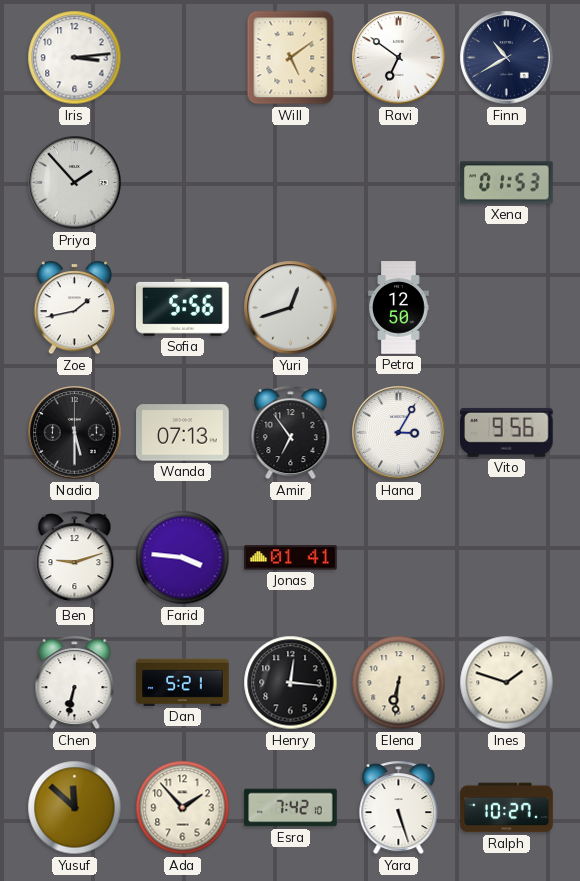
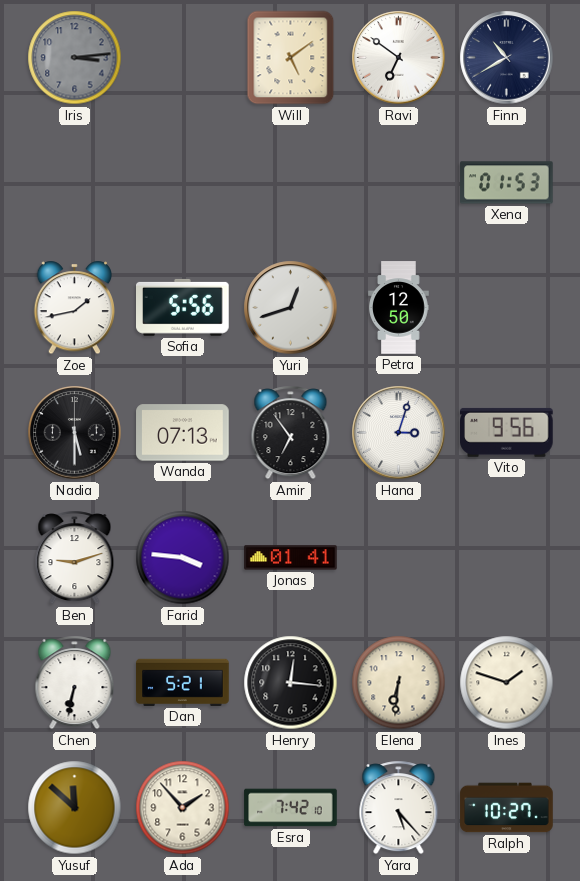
Iris dial: white -> grey (75, 58)
Priya: 1:53 -> none (75, 183)
Hana: 3:05 -> 3:03 (399, 433)
Yara: 5:27 -> 5:23 (399, 808)
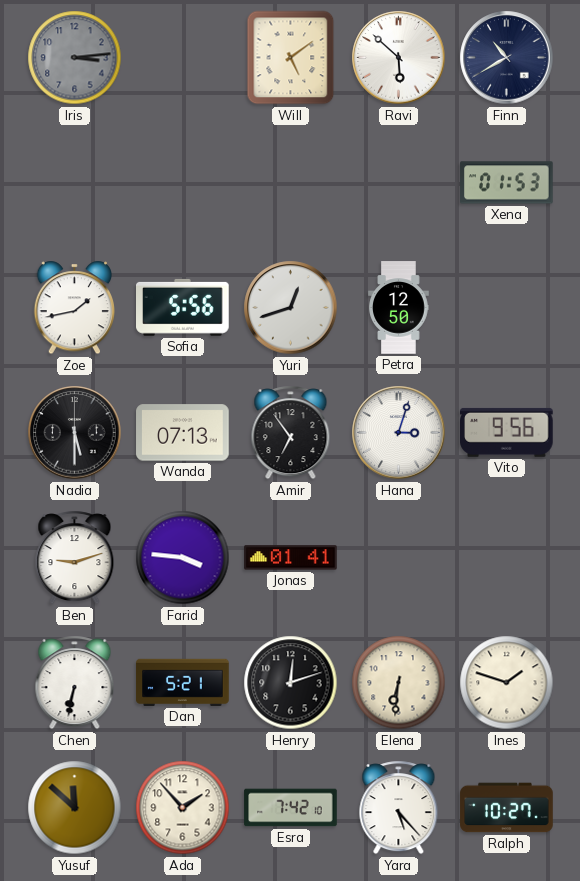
Ravi: 6:51 -> 5:52 (399, 58)
Henry: 12:16 -> 12:12 (291, 683)
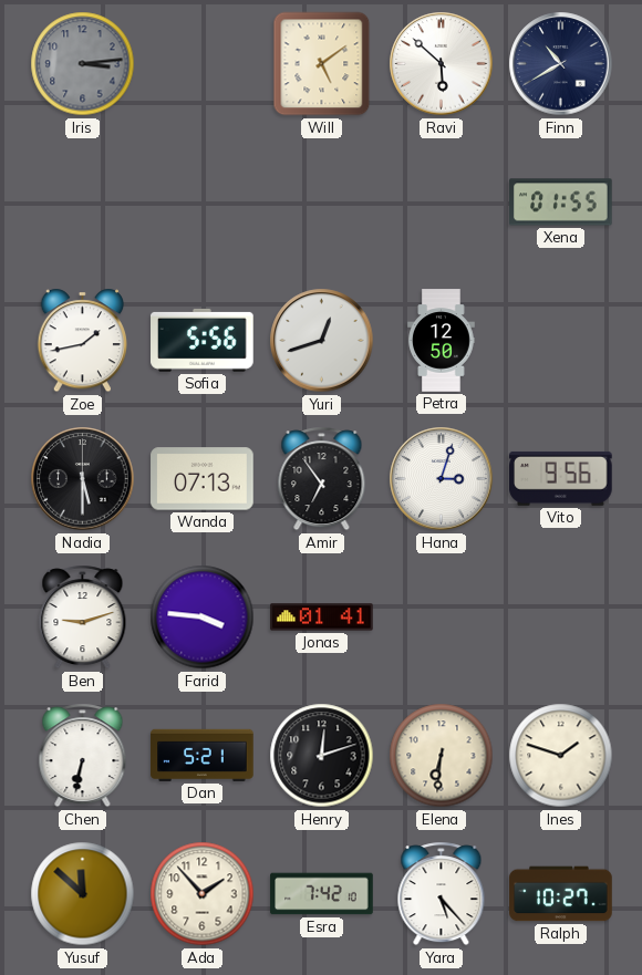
Xena: 01:53 -> 01:55 (561, 203)
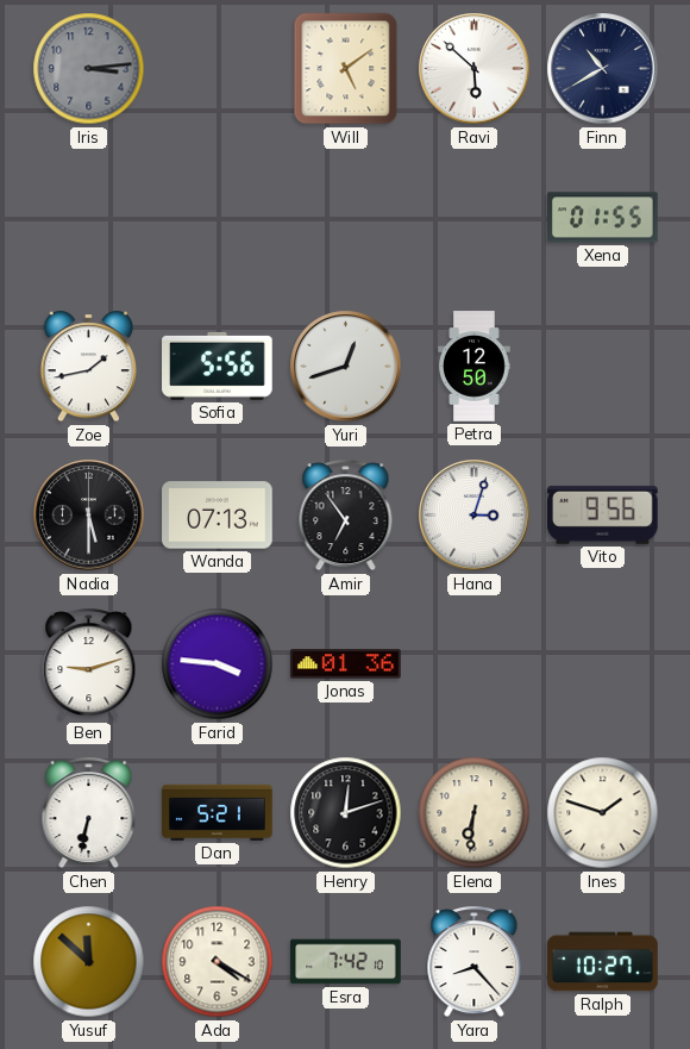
Jonas: 01:41 -> 01:36 (346, 664)
Ada: 1:53 -> 4:20 (218, 962)
Yara: 5:23 -> 8:23 (475, 962)
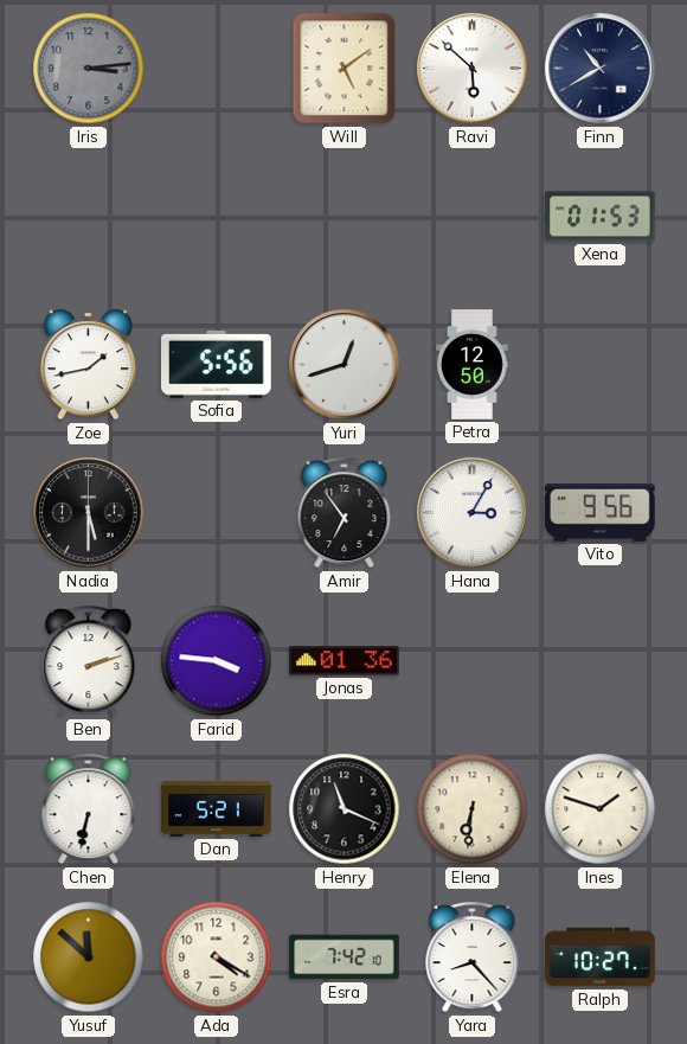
Xena: 01:55 -> 01:53 (601, 217)
Wanda: 07:13 -> none (218, 516)
Hana: 3:03 -> 3:05 (473, 513)
Ben: 9:12 -> 2:12 (89, 661)
Henry: 12:12 -> 11:19 (345, 809)
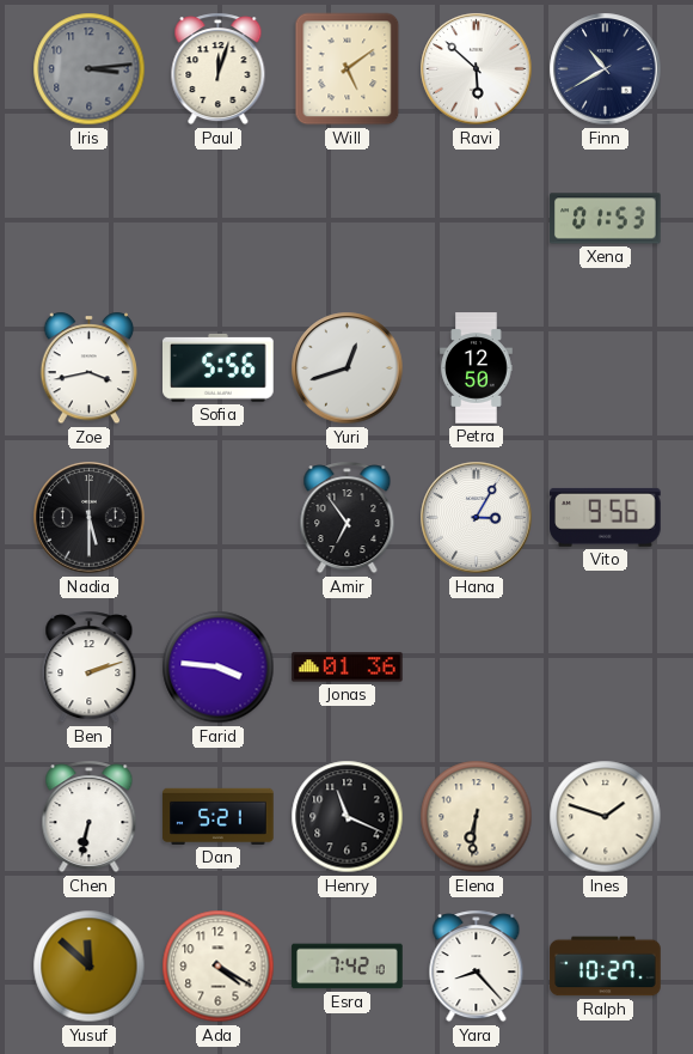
Paul: none -> 12:03 (219, 69)
Zoe: 1:43 -> 3:43 (90, 368)
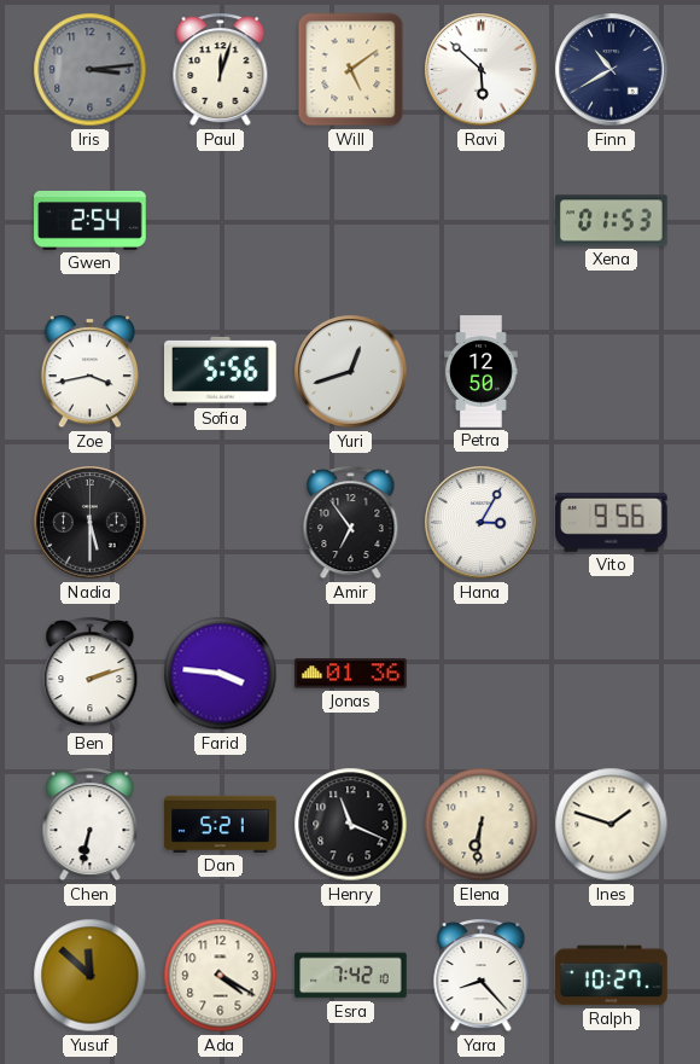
Gwen: none -> 2:54 (91, 220)
